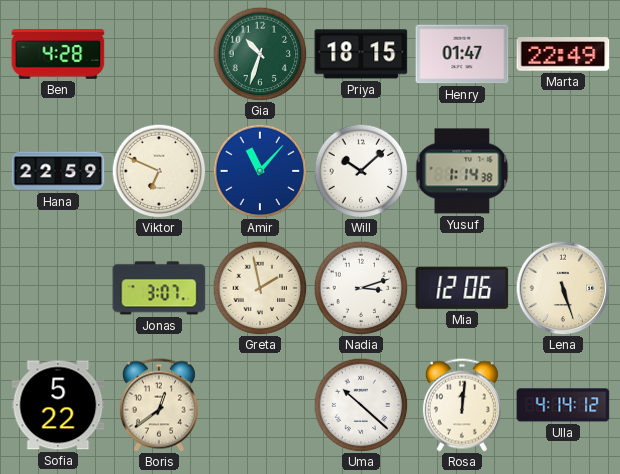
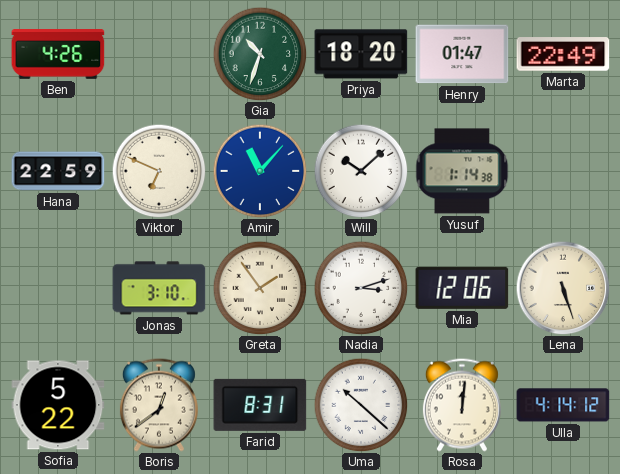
Ben: 4:28 -> 4:26 (58, 55)
Priya: 18:15 -> 18:20 (361, 54)
Jonas: 3:07 -> 3:10 (159, 288)
Greta: 1:58 -> 1:54 (260, 288)
Farid: none -> 8:31 (260, 405)
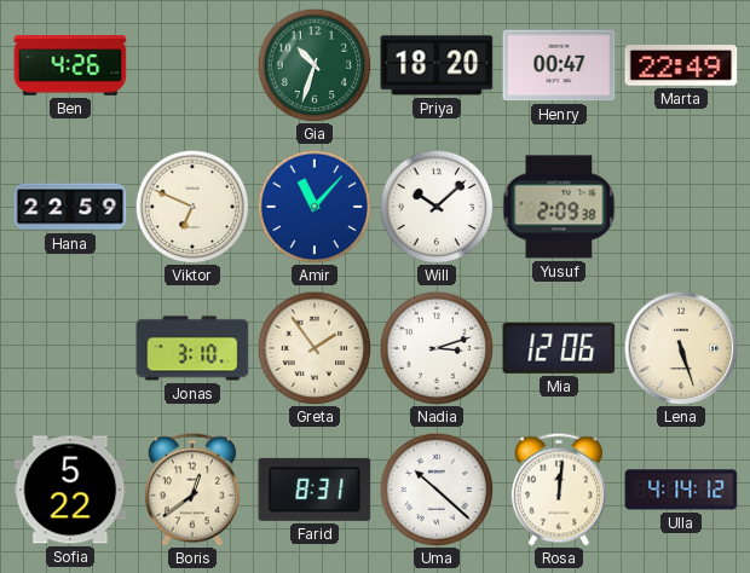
Henry: 01:47 -> 00:47 (559, 65)
Yusuf: 1:14 -> 2:09 (559, 207)
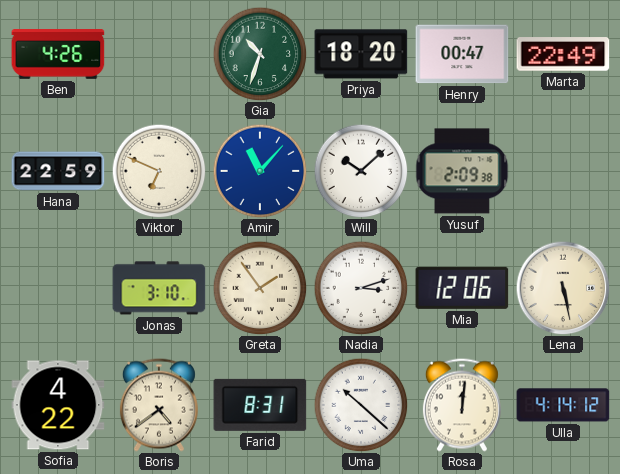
Lena: 5:27 -> 5:28 (563, 288)
Sofia: 5:22 -> 4:22 (58, 405)
Boris: 12:39 -> 4:39 (159, 405)
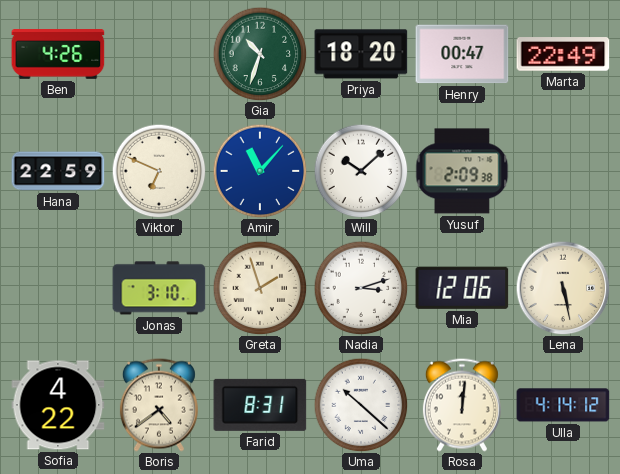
Greta: 1:54 -> 1:57 (260, 288)
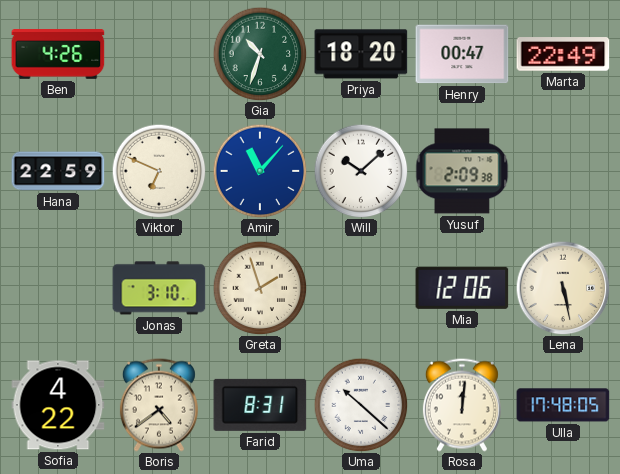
Nadia: 3:12 -> none (361, 288)
Ulla: 4:14 -> 17:48 (563, 405)
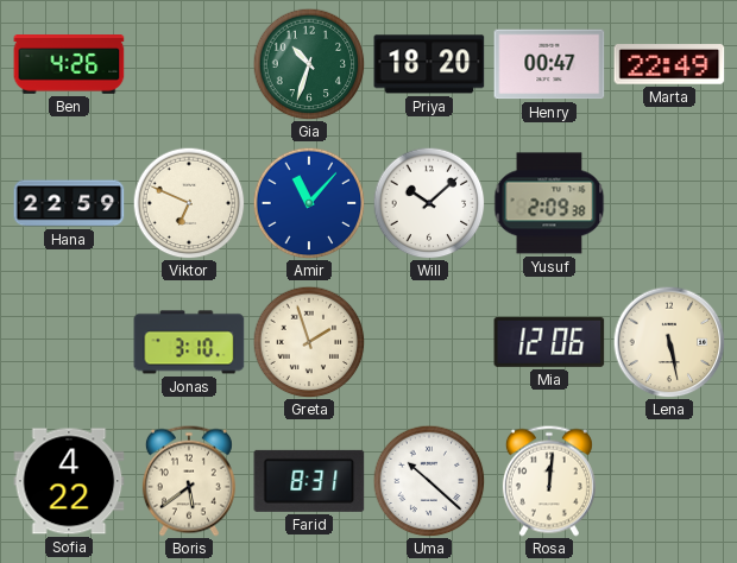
Boris: 4:39 -> 5:39 (189, 481)
Ulla: 17:48 -> none (563, 405)
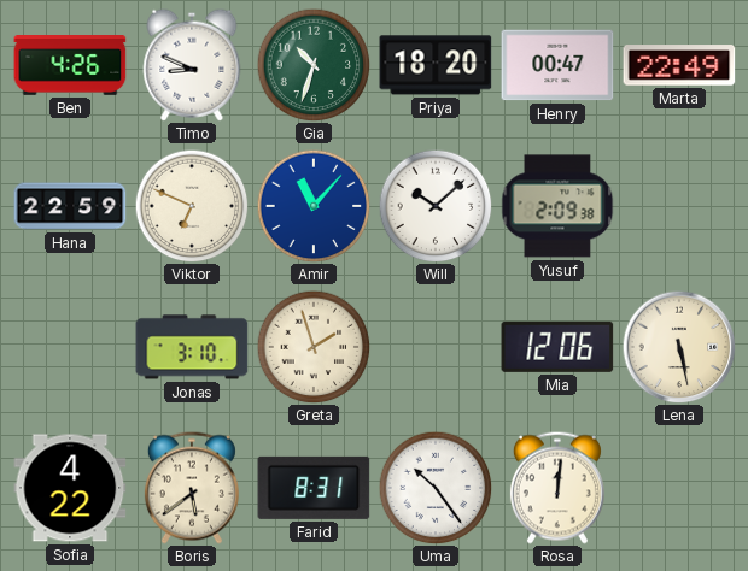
Timo: none -> 8:49 (192, 65)
Uma: 10:22 -> 10:24 (436, 488)
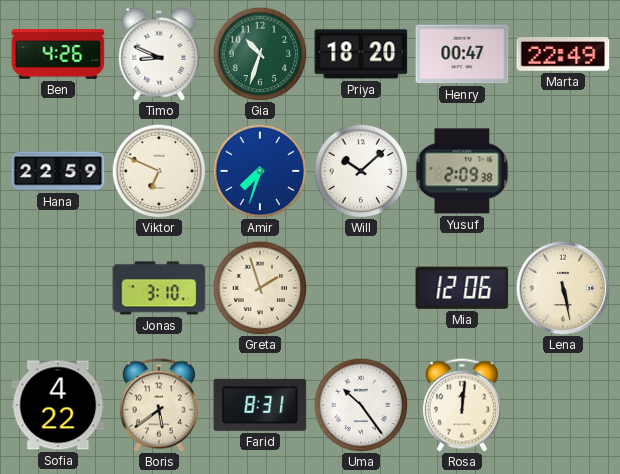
Amir: 11:07 -> 7:33 (260, 171)
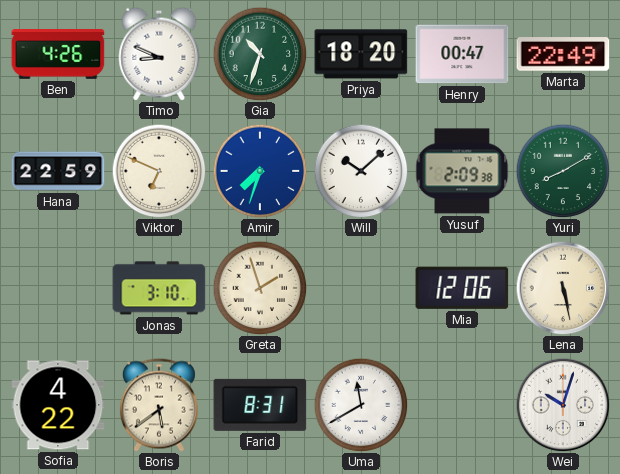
Yuri: none -> 8:10 (563, 171)
Uma: 10:24 -> 11:40 (361, 405)
Rosa: 12:01 -> none (462, 405)
Wei: none -> 10:03 (563, 405)
